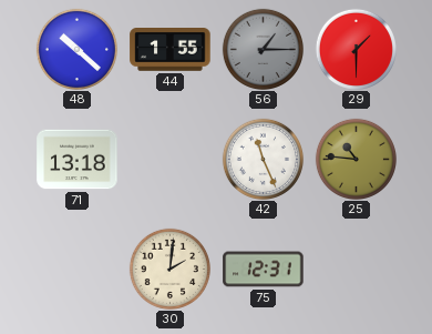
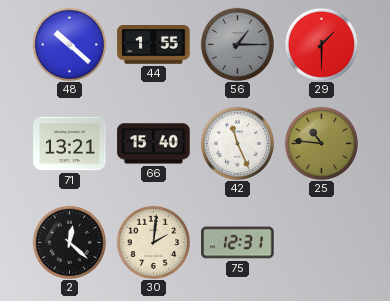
71: 13:18 -> 13:21 (70, 144)
66: none -> 15:40 (154, 144)
2: none -> 12:22 (69, 242)
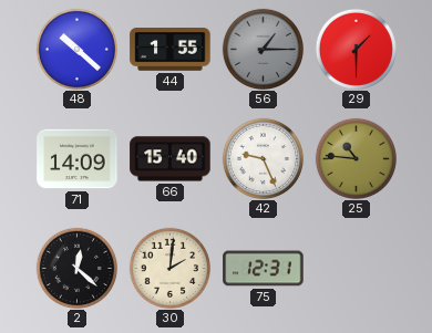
71: 13:21 -> 14:09 (78, 159)
42: 11:26 -> 9:26 (263, 158)
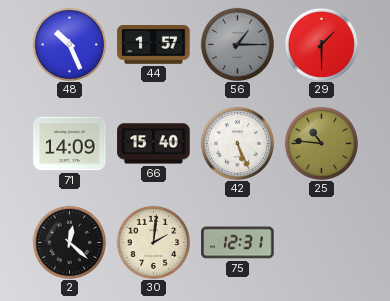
48: 10:22 -> 10:26 (69, 44)
44: 1:55 -> 1:57 (154, 45)
42: 9:26 -> 5:26 (237, 143)
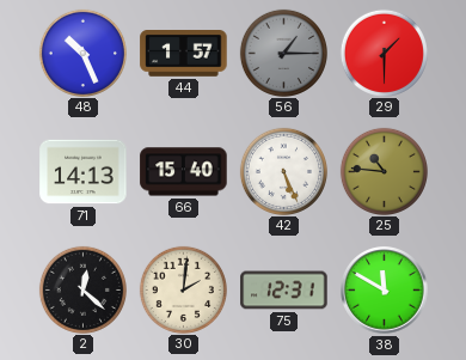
71: 14:09 -> 14:13 (84, 172)
38: none -> 11:50 (385, 291)
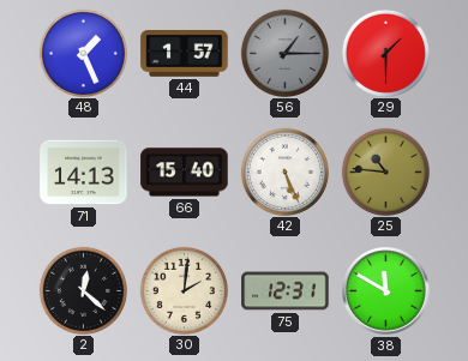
48: 10:26 -> 1:26 (83, 53)
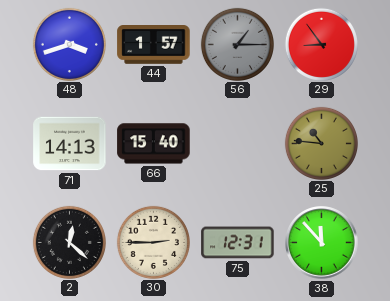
48: 1:26 -> 3:42 (69, 44)
29: 1:30 -> 8:54 (321, 44)
42: 5:26 -> none (284, 172)
30: 2:01 -> 2:45 (153, 242)
38: 11:50 -> 11:53 (322, 243)
